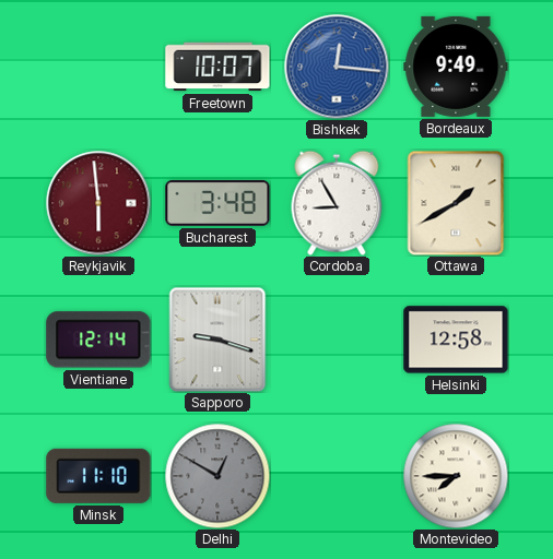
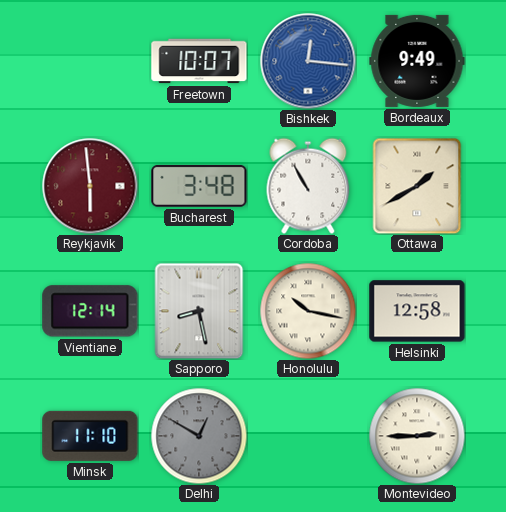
Cordoba: 8:55 -> 10:55 (308, 186)
Sapporo: 9:18 -> 8:28 (199, 311)
Honolulu: none -> 10:17 (308, 311)
Montevideo: 7:45 -> 2:45 (417, 436)
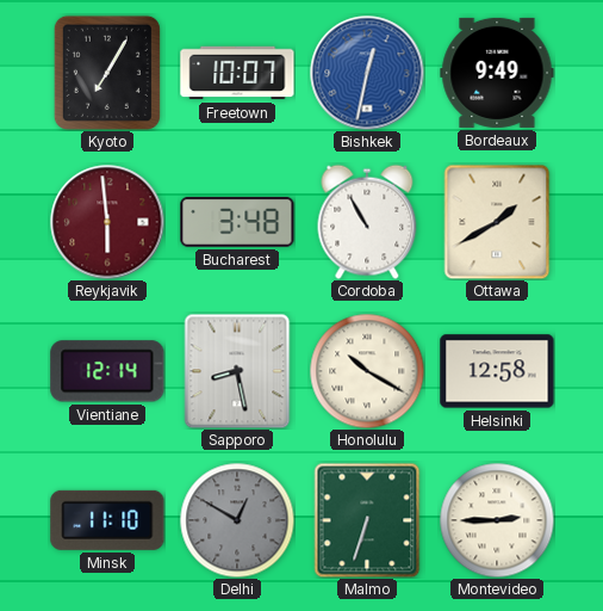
Kyoto: none -> 7:05 (107, 73)
Bishkek: 12:16 -> 12:32 (367, 73)
Honolulu: 10:17 -> 10:20 (367, 371)
Malmo: none -> 6:33 (367, 520)
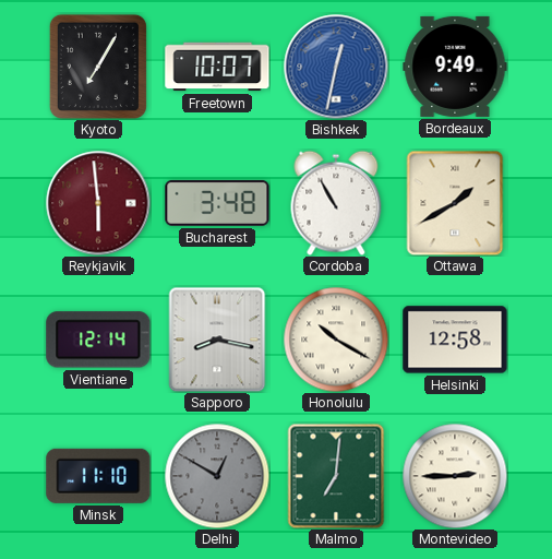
Sapporo: 8:28 -> 8:17 (217, 340)
Malmo: 6:33 -> 7:01 (336, 476)
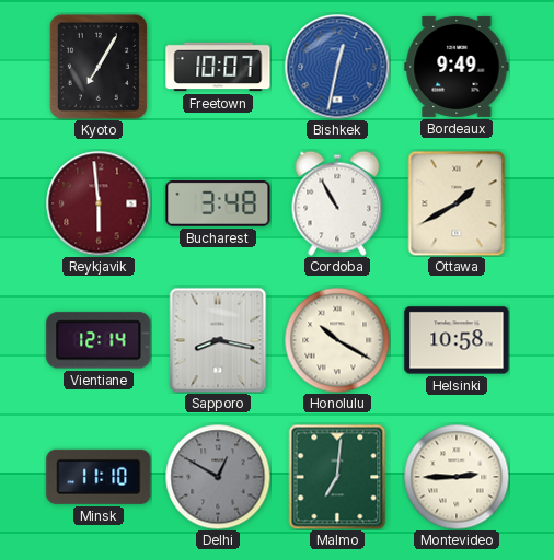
Helsinki: 12:58 -> 10:58 (457, 340)
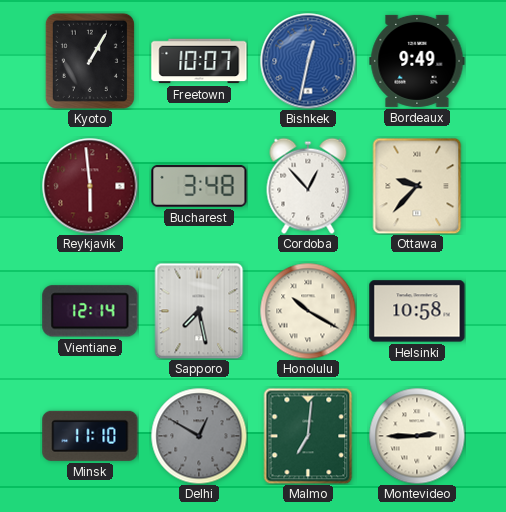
Kyoto: 7:05 -> 1:05 (90, 61)
Cordoba: 10:55 -> 12:53 (308, 186)
Ottawa: 1:40 -> 9:37 (417, 186)
Sapporo: 8:17 -> 7:28 (199, 311)
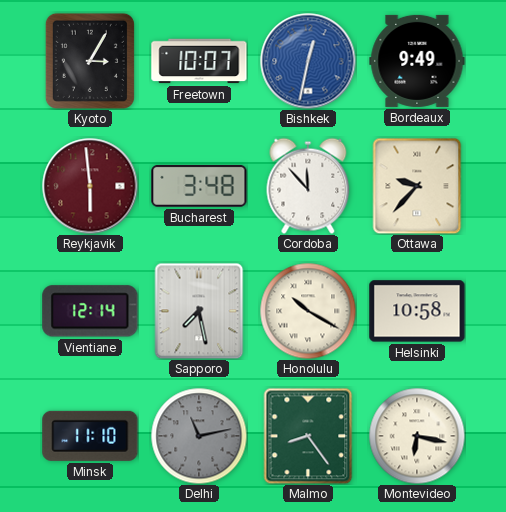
Kyoto: 1:05 -> 3:05 (90, 61)
Cordoba: 12:53 -> 11:53 (308, 186)
Delhi: 12:50 -> 11:13 (199, 436)
Malmo: 7:01 -> 8:24 (308, 436)
Montevideo: 2:45 -> 6:17 (417, 436)
